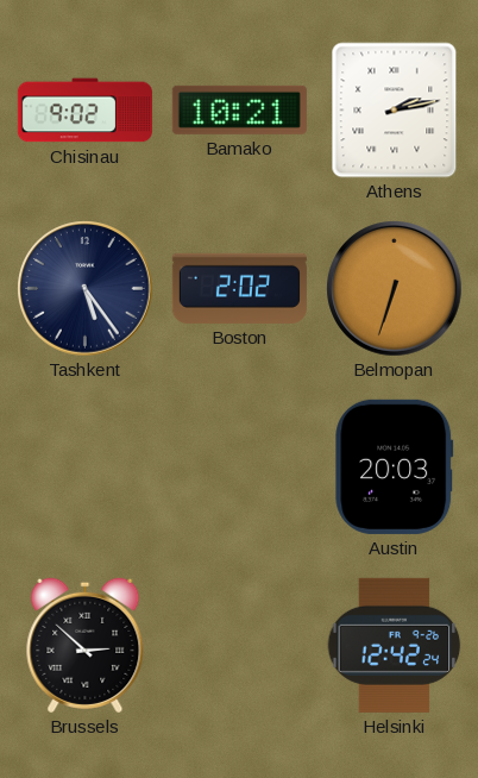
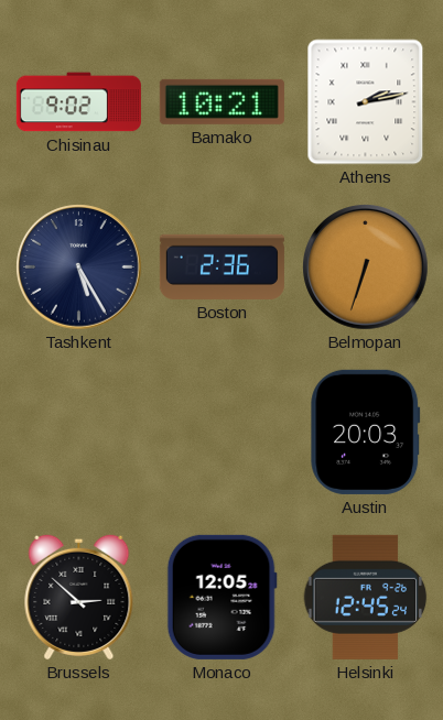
Tashkent: 5:24 -> 5:25 (79, 268)
Boston: 2:02 -> 2:36 (221, 266)
Monaco: none -> 12:05 (221, 597)
Helsinki: 12:42 -> 12:45 (366, 597)
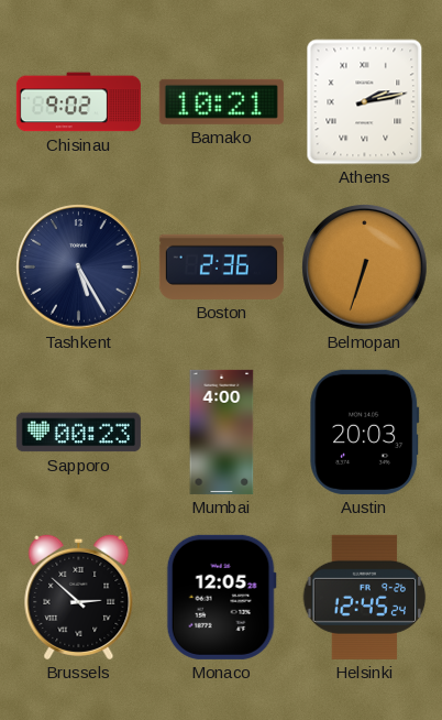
Sapporo: none -> 00:23 (78, 433)
Mumbai: none -> 4:00 (222, 432)
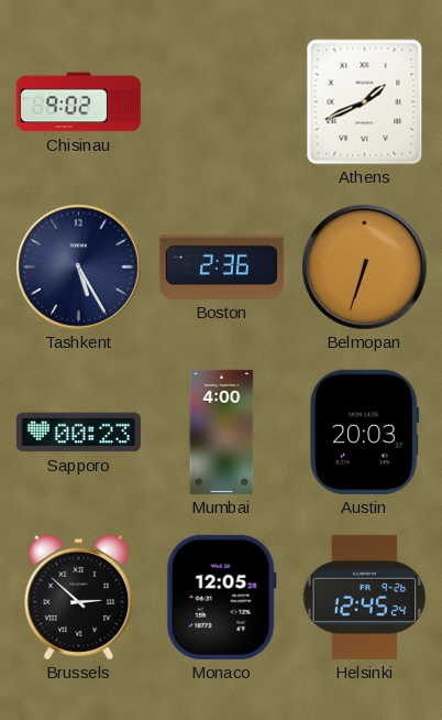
Bamako: 10:21 -> none (221, 101)
Athens: 2:13 -> 1:41 (365, 102)
